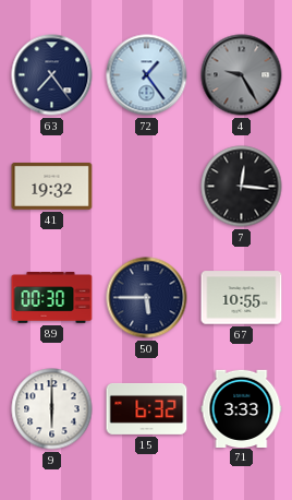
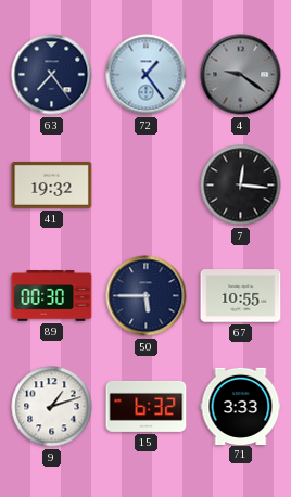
4: 9:25 -> 9:21 (241, 75)
9: 6:00 -> 1:12 (52, 407)
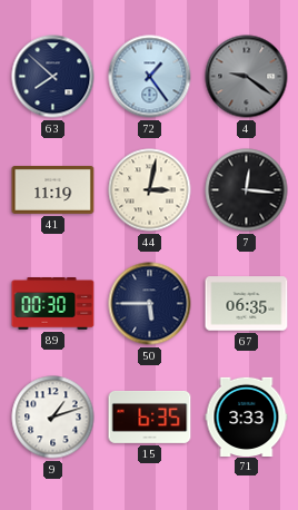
63: 7:24 -> 7:52 (53, 77)
41: 19:32 -> 11:19 (53, 189)
44: none -> 3:02 (150, 190)
67: 10:55 -> 06:35 (247, 304)
15: 6:32 -> 6:35 (150, 416)
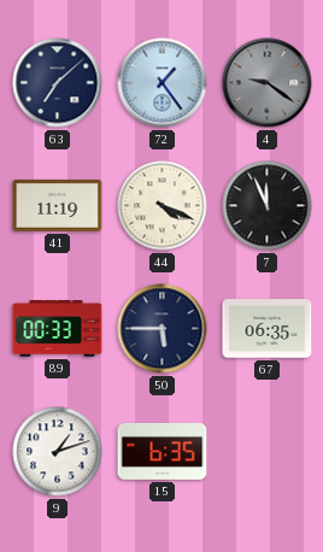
63: 7:52 -> 7:08 (58, 83)
44: 3:02 -> 4:19 (163, 206)
7: 12:16 -> 11:56 (268, 206)
89: 00:30 -> 00:33 (58, 329)
71: 3:33 -> none (247, 416)
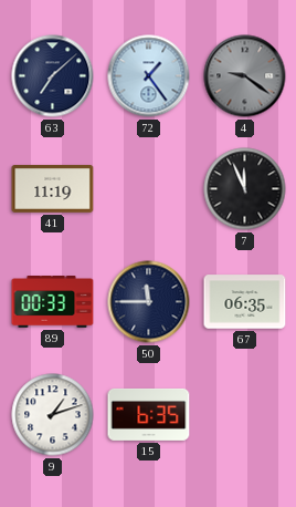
44: 4:19 -> none (163, 206)
50: 5:45 -> 11:45 (149, 302)
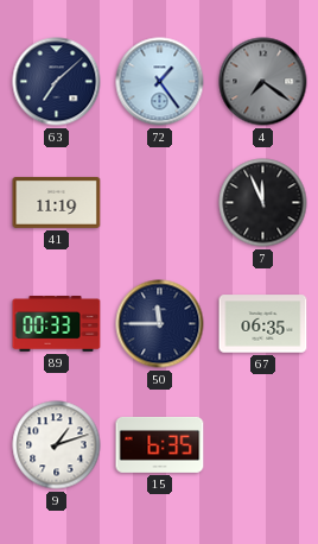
4: 9:21 -> 7:21 (263, 82)
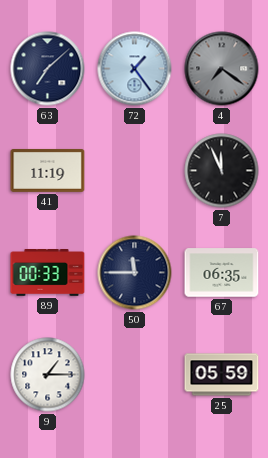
9: 1:12 -> 1:15 (48, 375)
15: 6:35 -> none (160, 444)
25: none -> 05:59 (222, 375)
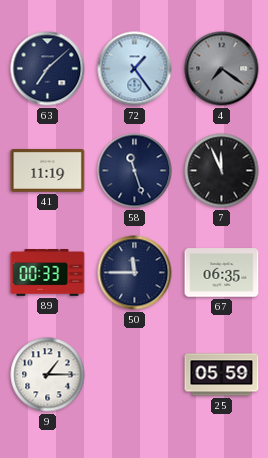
58: none -> 11:27 (135, 171)
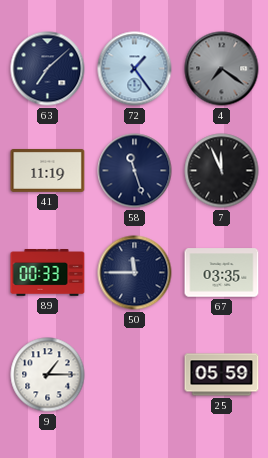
67: 06:35 -> 03:35 (222, 273)
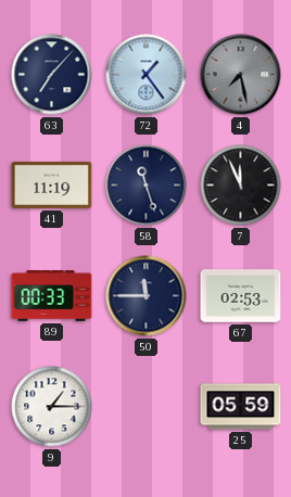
63: 7:08 -> 7:07 (52, 75)
4: 7:21 -> 7:28 (241, 75)
67: 03:35 -> 02:53 (241, 296)
